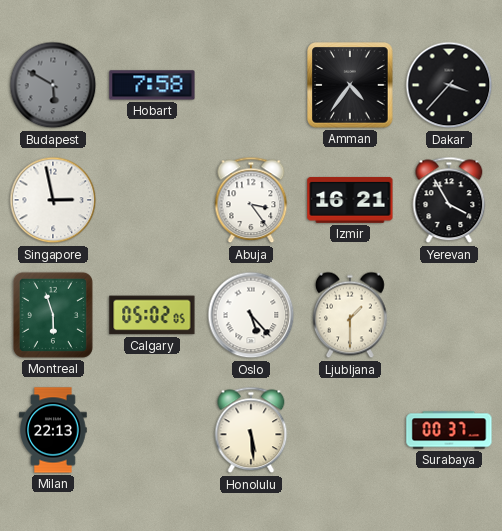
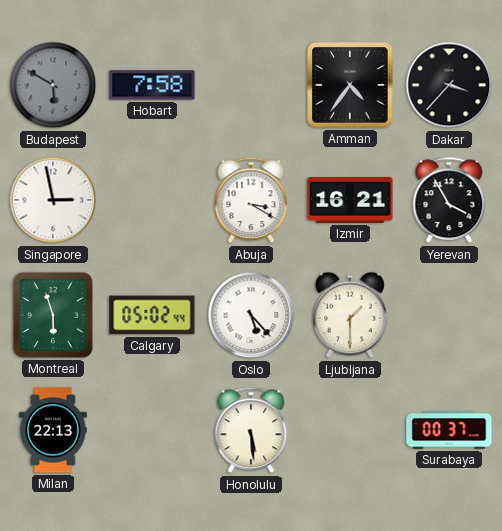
Abuja: 3:24 -> 3:20 (251, 200)
Calgary: 05:02:05 -> 05:02:44 (152, 315)
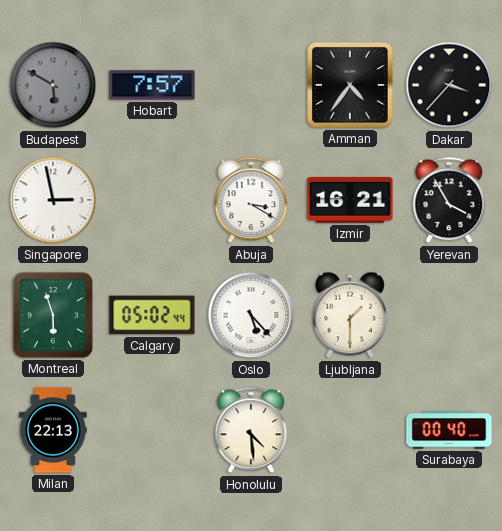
Hobart: 7:58 -> 7:57 (152, 85)
Honolulu: 5:29 -> 4:29 (251, 430)
Surabaya: 00:37 -> 00:40 (449, 430)
